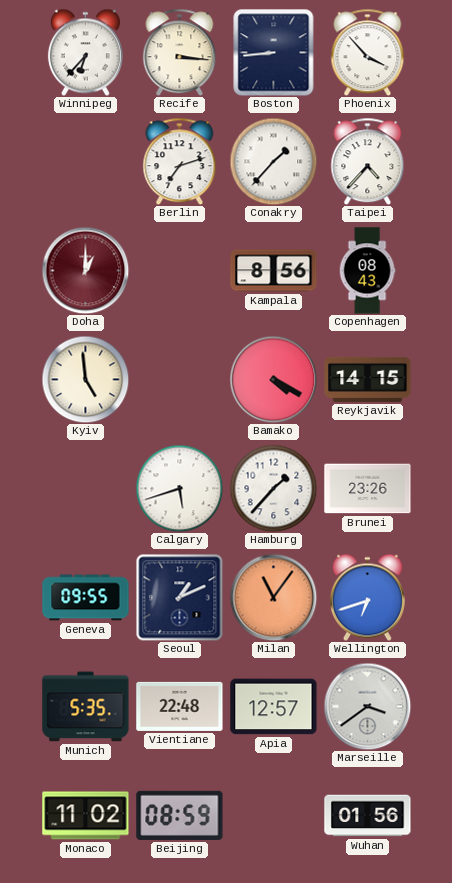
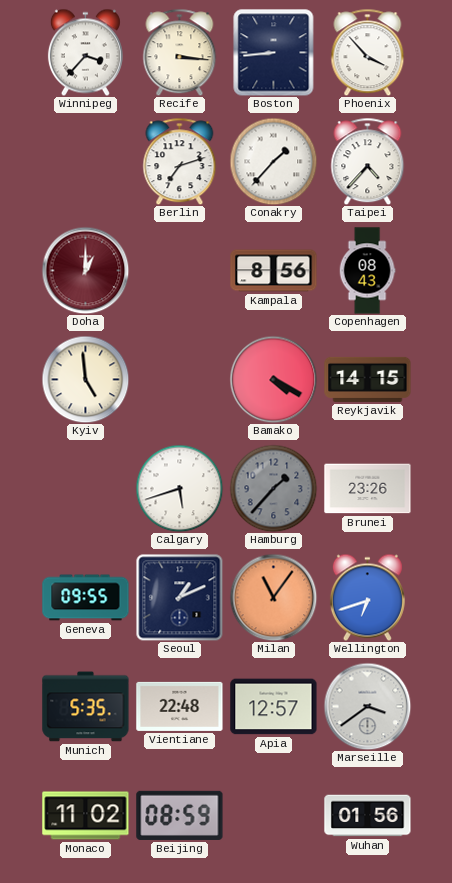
Winnipeg: 6:37 -> 3:37 (85, 52)
Hamburg dial: white -> grey (273, 488)
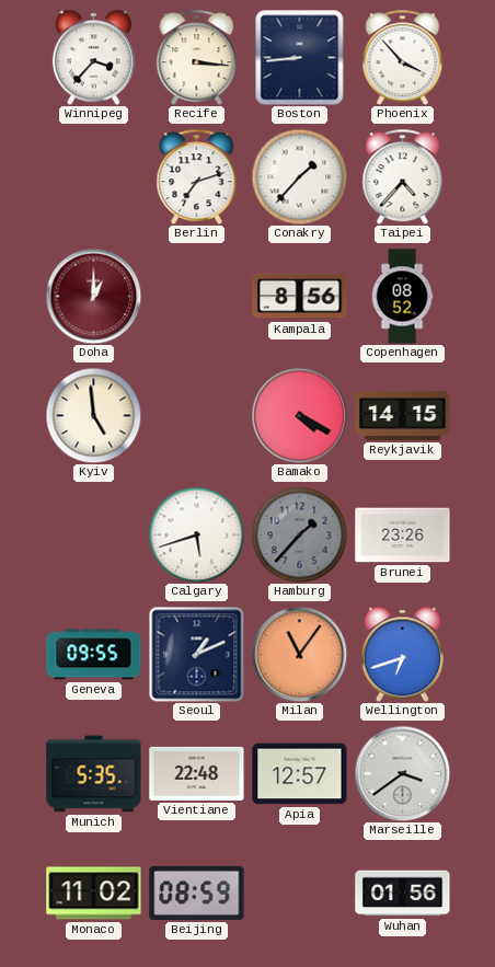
Copenhagen: 08:43 -> 08:52 (402, 297)
